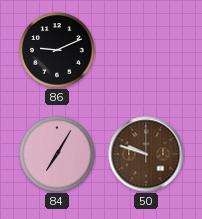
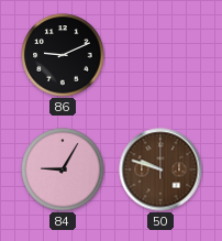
84: 7:05 -> 9:05 (63, 169)
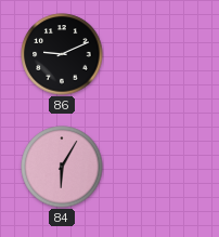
84: 9:05 -> 6:05 (62, 167)
50: 9:48 -> none (160, 169)
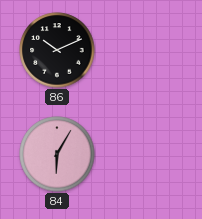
86: 9:11 -> 10:11 (57, 50)
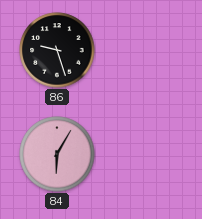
86: 10:11 -> 9:27 (57, 50)
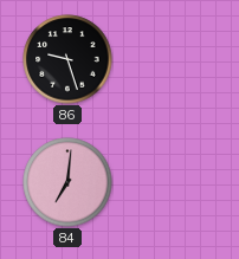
84: 6:05 -> 7:01 (67, 182)
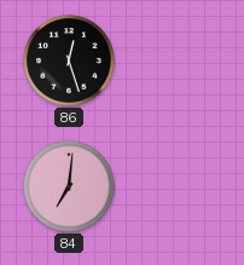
86: 9:27 -> 12:27 (69, 61)
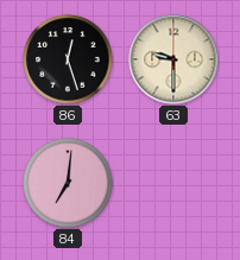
63: none -> 9:30 (173, 59)
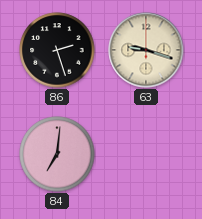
86: 12:27 -> 2:27 (57, 50)
63: 9:30 -> 9:18 (146, 50)
